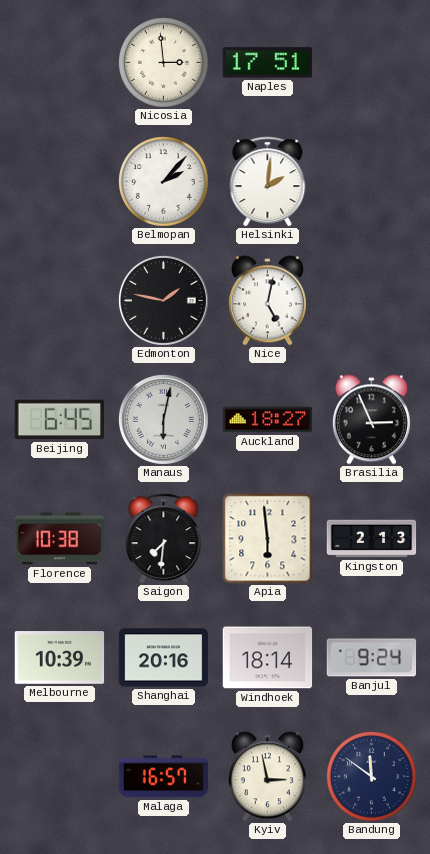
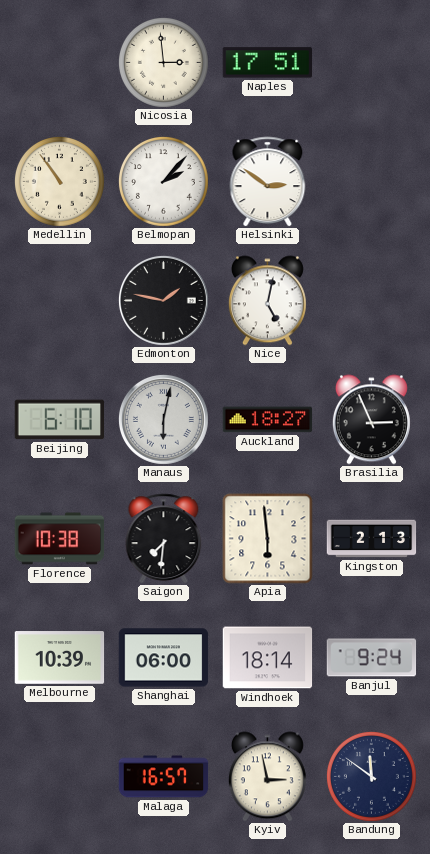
Medellin: none -> 10:54 (59, 181)
Helsinki: 2:01 -> 2:51 (268, 182)
Beijing: 6:45 -> 6:10 (60, 420)
Shanghai: 20:16 -> 06:00 (164, 658)
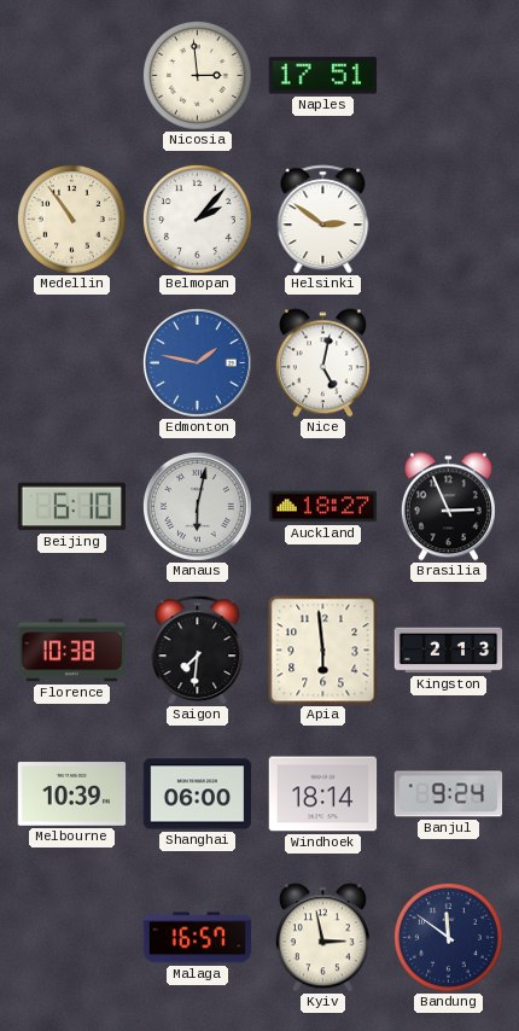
Edmonton dial: black -> blue (197, 362)
